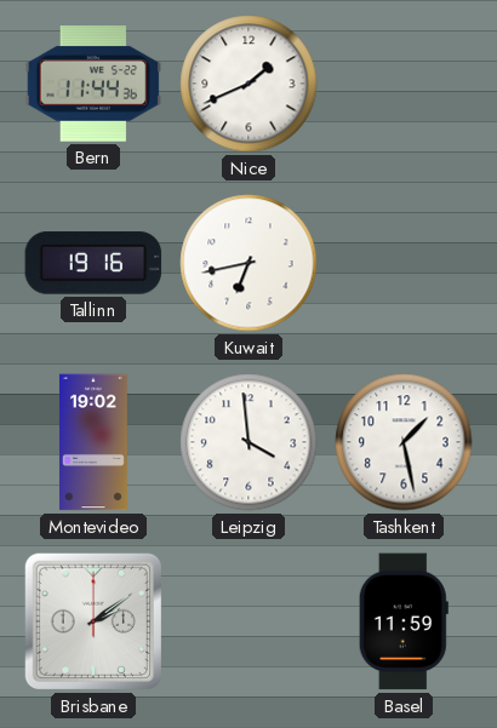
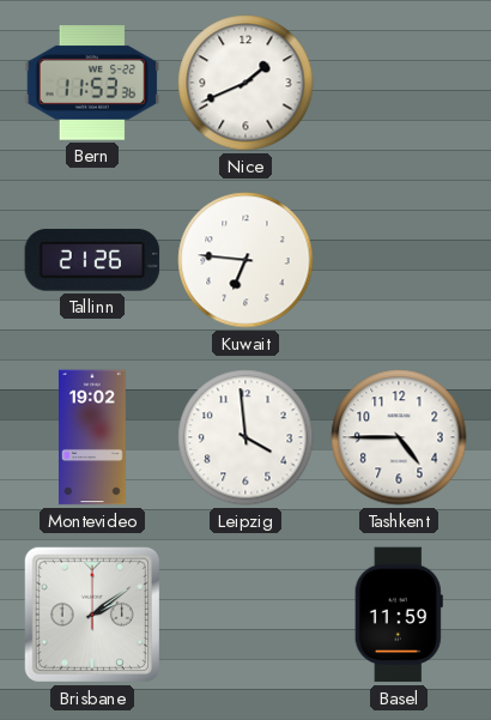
Bern: 11:44 -> 11:53 (92, 84)
Tallinn: 19:16 -> 21:26 (92, 260)
Kuwait: 6:43 -> 6:46 (245, 260)
Tashkent: 1:28 -> 4:45 (399, 437)
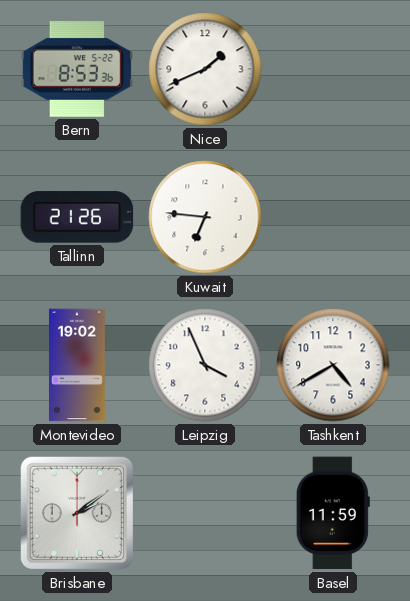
Bern: 11:53 -> 8:53 (77, 70)
Leipzig: 3:59 -> 3:56 (205, 365)
Tashkent: 4:45 -> 4:40 (333, 365)
